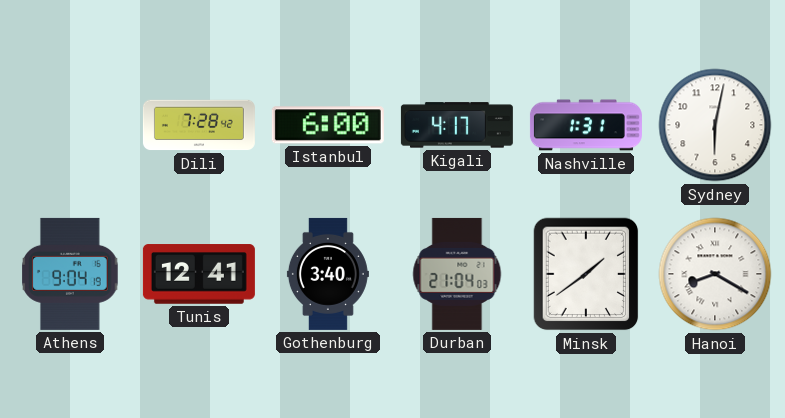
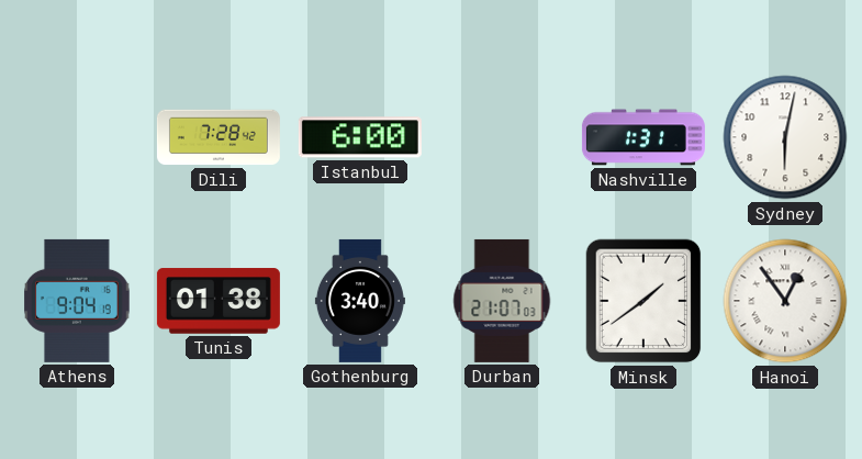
Kigali: 4:17 -> none (457, 125)
Tunis: 12:41 -> 01:38 (219, 301)
Durban: 21:04 -> 21:07 (502, 301)
Hanoi: 8:20 -> 12:54 (785, 301)
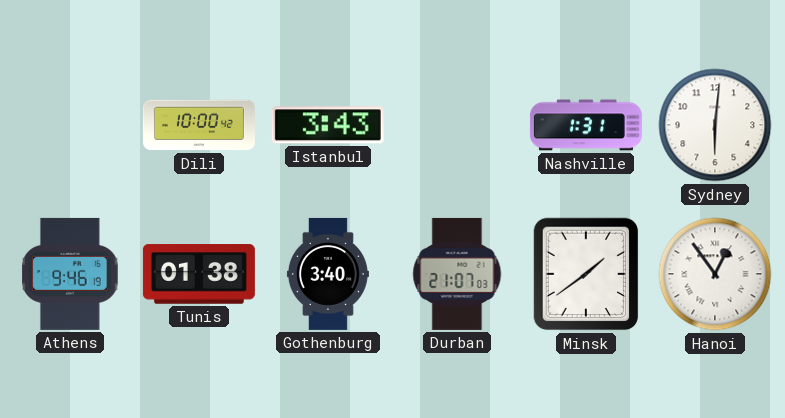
Dili: 7:28 -> 10:00 (199, 125)
Istanbul: 6:00 -> 3:43 (328, 125)
Sydney: 6:02 -> 6:01 (715, 125)
Athens: 9:04 -> 9:46 (70, 274)
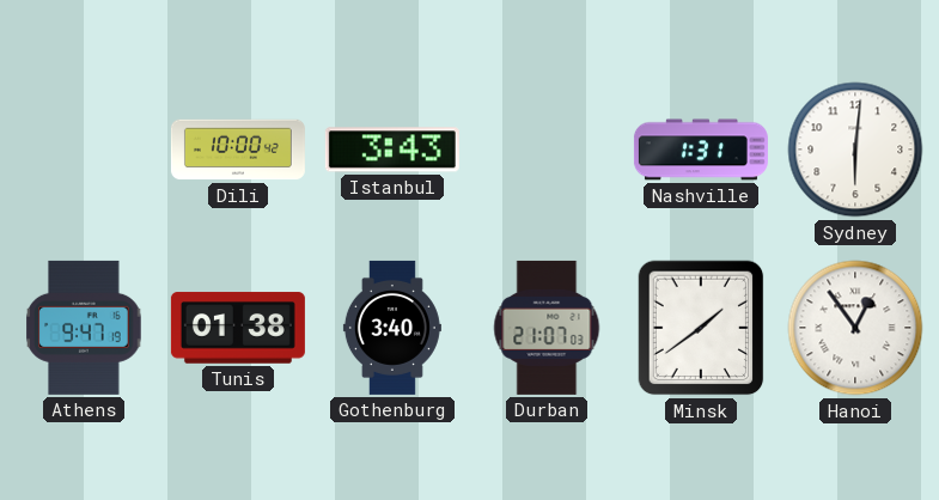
Athens: 9:46 -> 9:47 (84, 328)
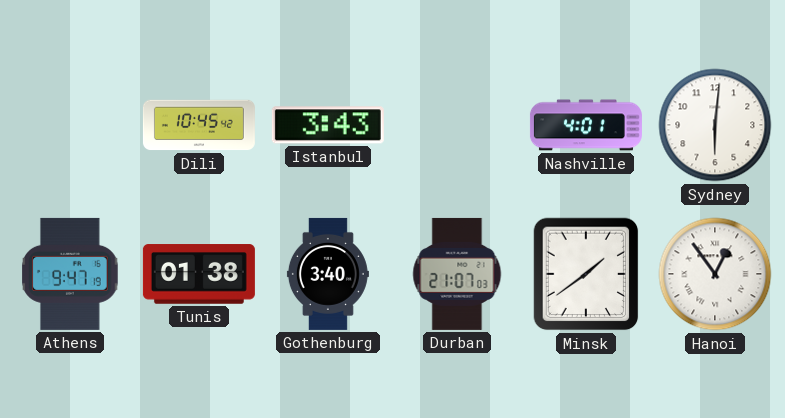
Dili: 10:00 -> 10:45 (199, 125)
Nashville: 1:31 -> 4:01 (586, 125)
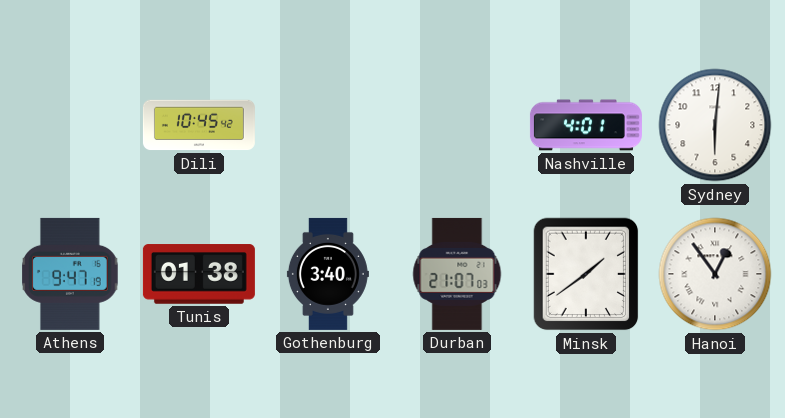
Istanbul: 3:43 -> none (328, 125)
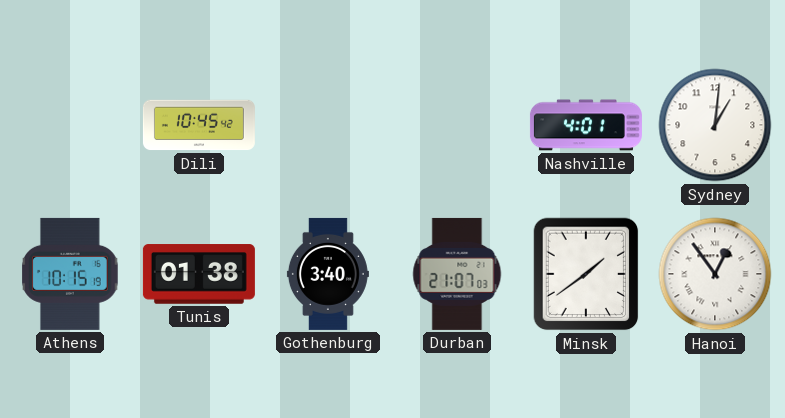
Sydney: 6:01 -> 1:01 (715, 125)
Athens: 9:47 -> 10:15 (70, 274)
